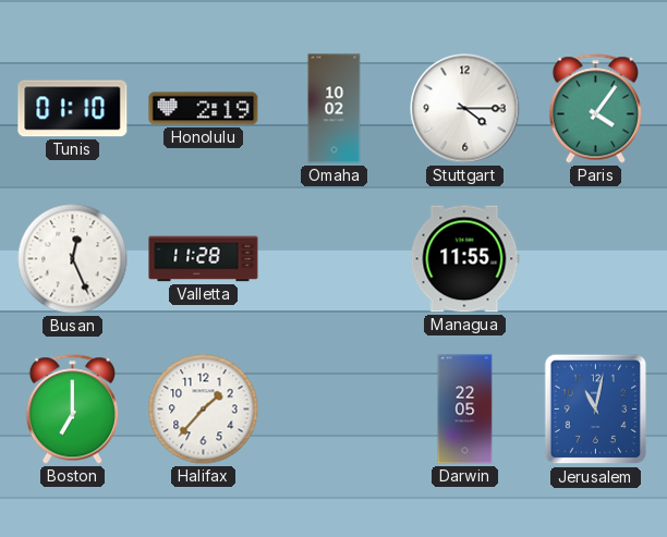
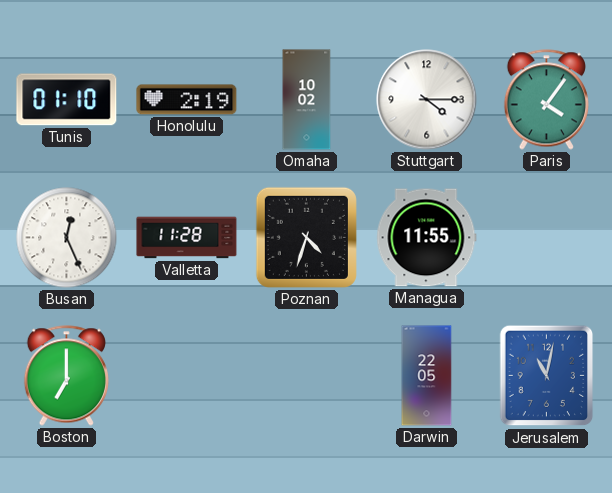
Poznan: none -> 4:33 (306, 237)
Halifax: 1:37 -> none (204, 410)
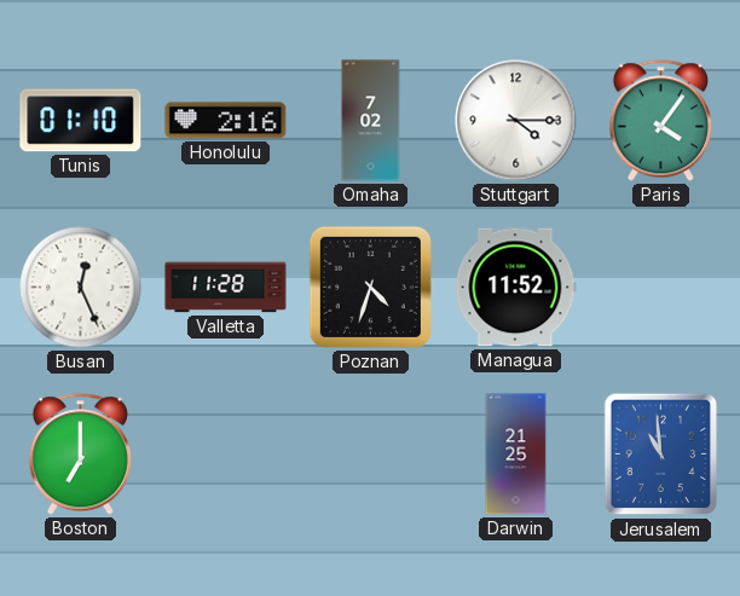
Honolulu: 2:19 -> 2:16 (226, 121)
Omaha: 10:02 -> 7:02 (371, 121)
Managua: 11:55 -> 11:52 (516, 288)
Darwin: 22:05 -> 21:25 (516, 455)
Jerusalem: 11:02 -> 10:59 (661, 455)
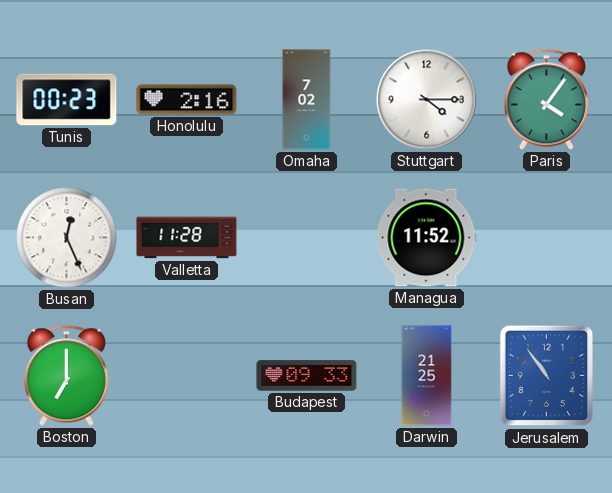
Tunis: 01:10 -> 00:23 (67, 100)
Poznan: 4:33 -> none (370, 287)
Budapest: none -> 09:33 (307, 376)
Jerusalem: 10:59 -> 10:54 (547, 376)
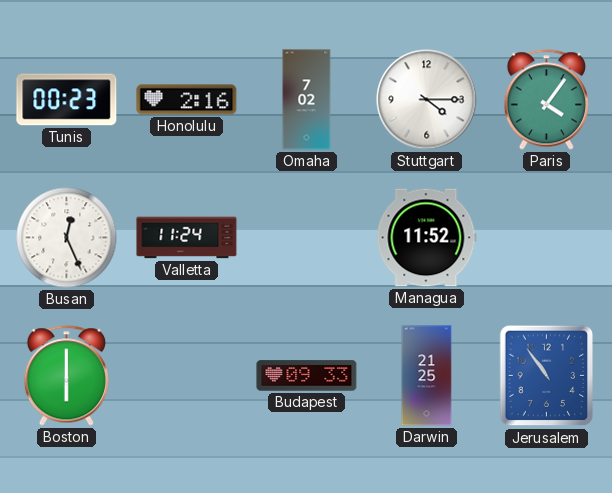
Valletta: 11:28 -> 11:24 (187, 238)
Boston: 7:00 -> 6:00 (66, 376)
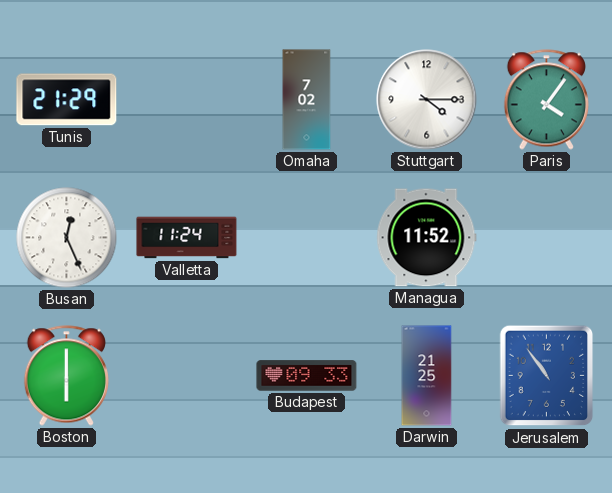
Tunis: 00:23 -> 21:29 (67, 100)
Honolulu: 2:16 -> none (187, 100)
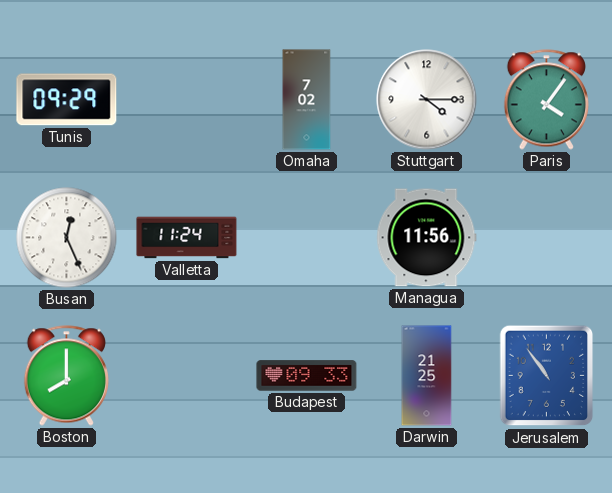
Tunis: 21:29 -> 09:29 (67, 100)
Managua: 11:52 -> 11:56 (427, 238)
Boston: 6:00 -> 8:00 (66, 376)
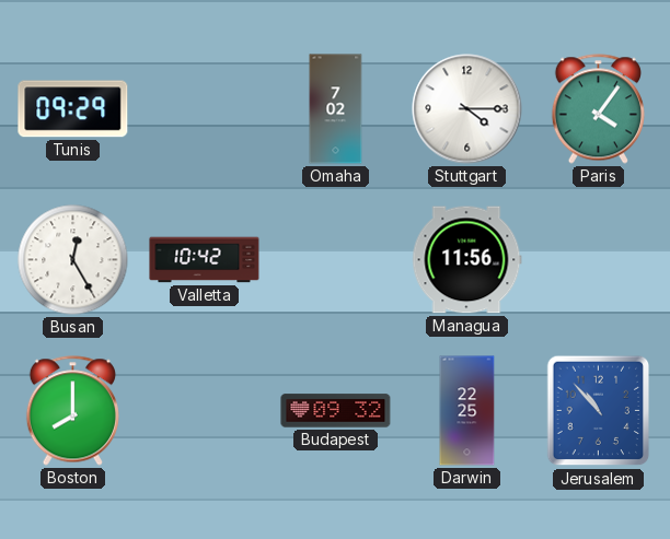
Busan: 12:26 -> 12:25 (73, 260)
Valletta: 11:24 -> 10:42 (205, 260)
Budapest: 09:33 -> 09:32 (336, 411)
Darwin: 21:25 -> 22:25 (467, 411)
Jerusalem: 10:54 -> 10:53 (599, 411)
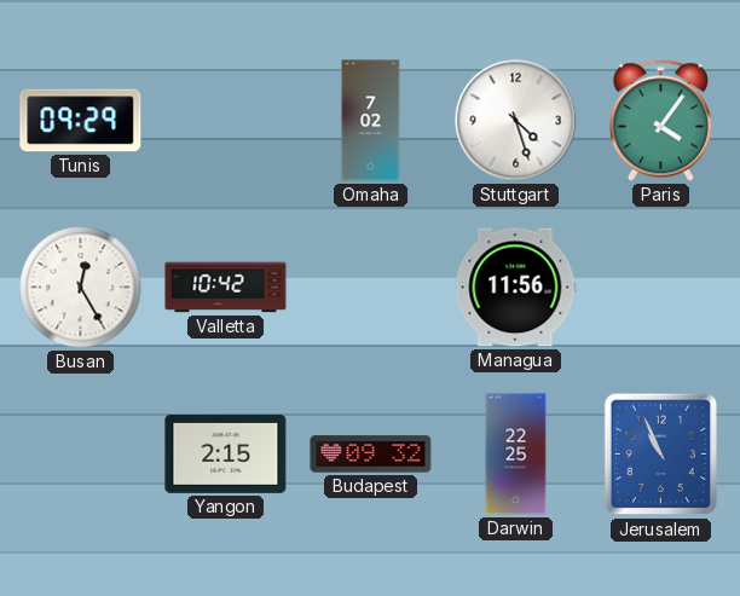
Stuttgart: 4:15 -> 4:27 (516, 121)
Boston: 8:00 -> none (72, 411)
Yangon: none -> 2:15 (226, 453)
Jerusalem: 10:53 -> 10:56 (661, 455)
